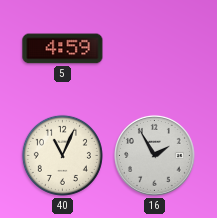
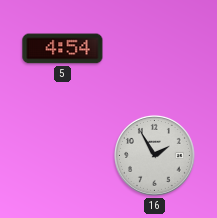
5: 4:59 -> 4:54 (63, 49)
40: 11:04 -> none (62, 155)
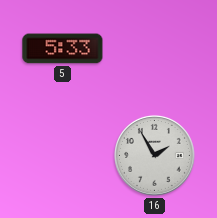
5: 4:54 -> 5:33 (63, 49)
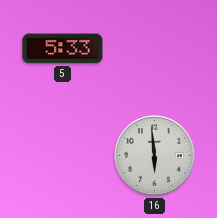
16: 1:55 -> 5:59 (154, 155)
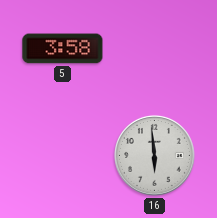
5: 5:33 -> 3:58 (63, 49)
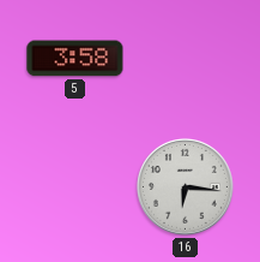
16: 5:59 -> 6:16 (185, 186)
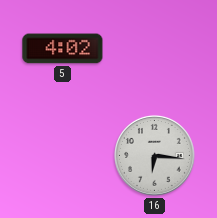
5: 3:58 -> 4:02 (63, 49)
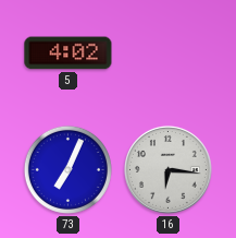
73: none -> 7:04 (67, 169)
